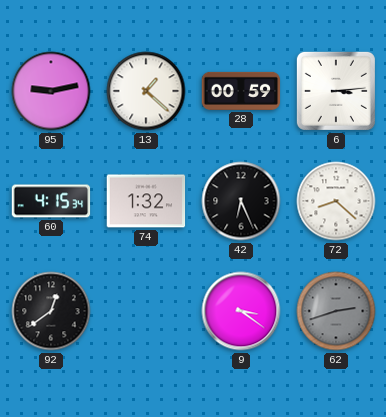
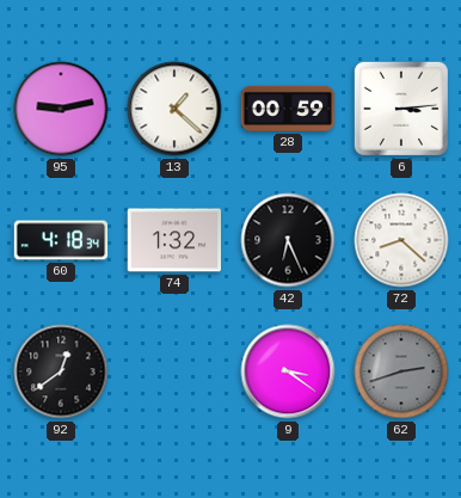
60: 4:15 -> 4:18 (61, 240)
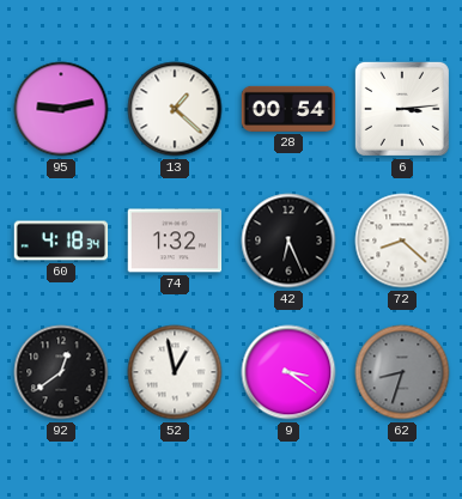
28: 00:59 -> 00:54 (288, 109)
52: none -> 12:58 (175, 372)
62: 2:42 -> 8:33 (402, 372)
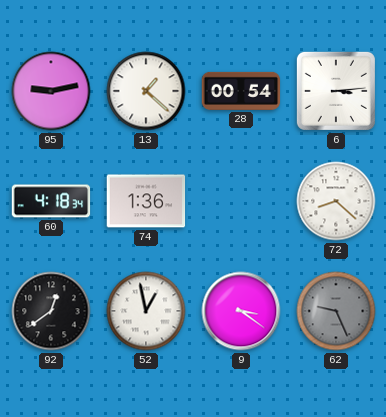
74: 1:32 -> 1:36 (146, 201)
42: 6:26 -> none (288, 241)
62: 8:33 -> 9:26 (336, 311)
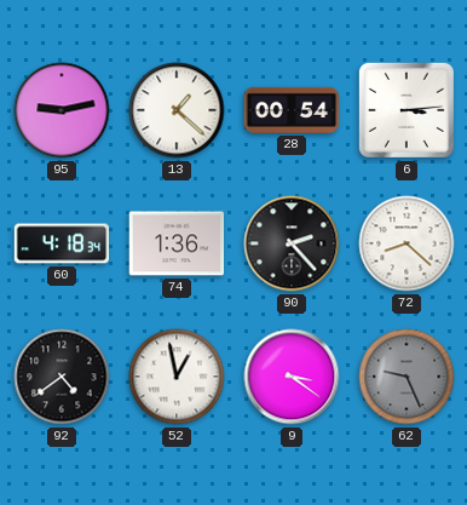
90: none -> 2:23 (292, 243)
92: 12:39 -> 4:39 (62, 377)
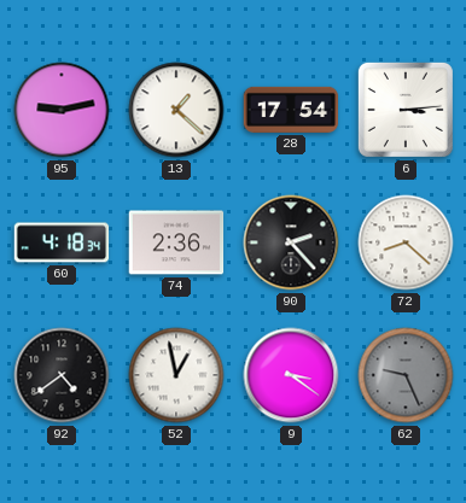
28: 00:54 -> 17:54 (291, 110)
74: 1:36 -> 2:36 (176, 242)
